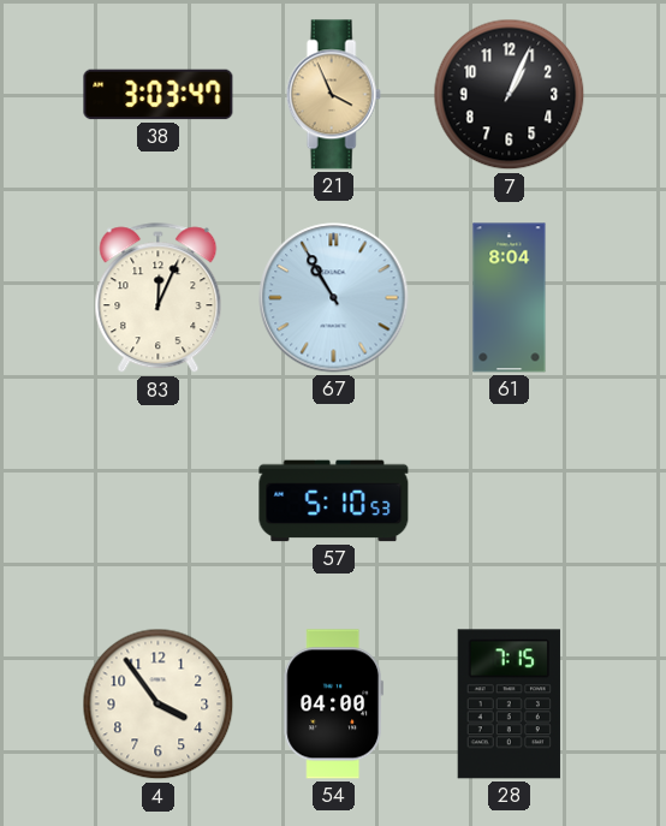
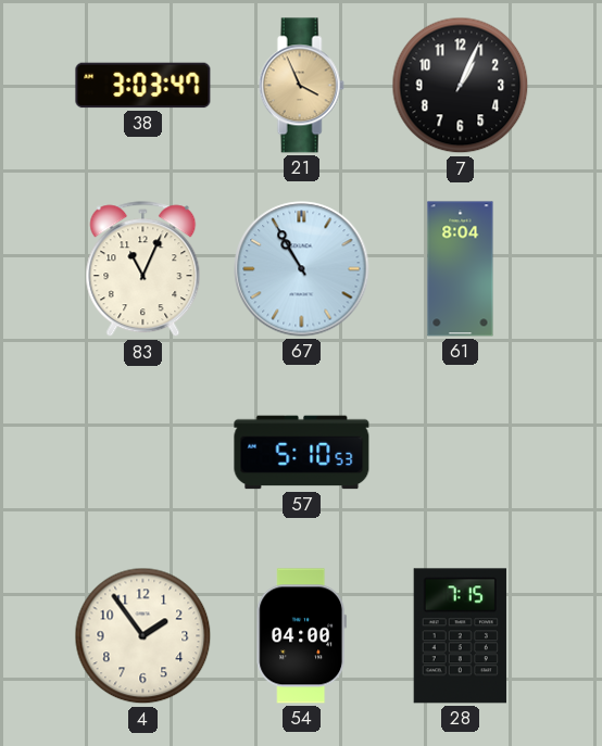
83: 12:04 -> 11:04 (143, 269)
4: 3:54 -> 1:54 (143, 636)
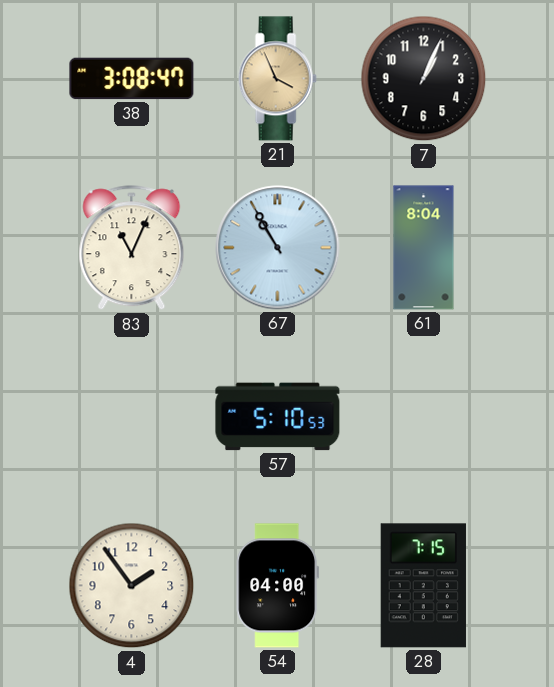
38: 3:03 -> 3:08 (132, 79)
